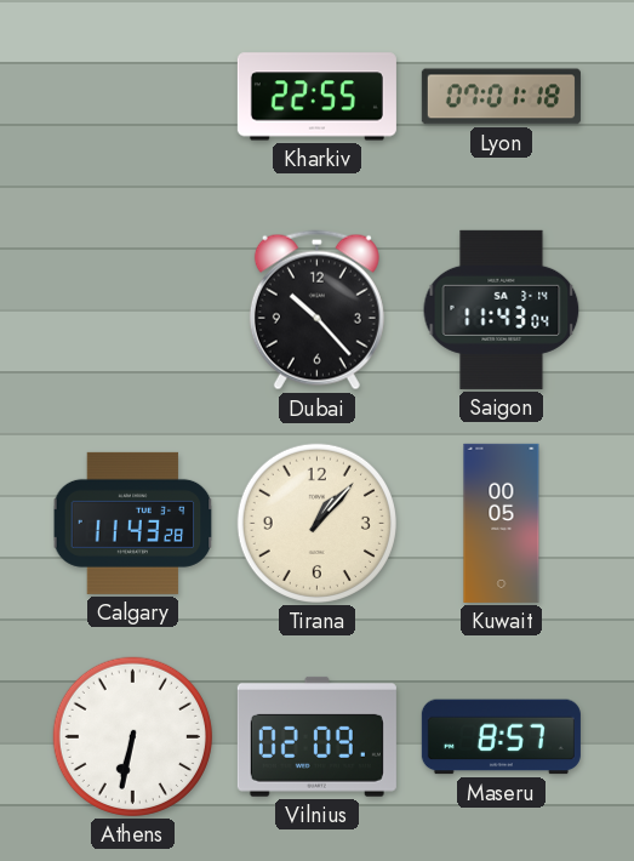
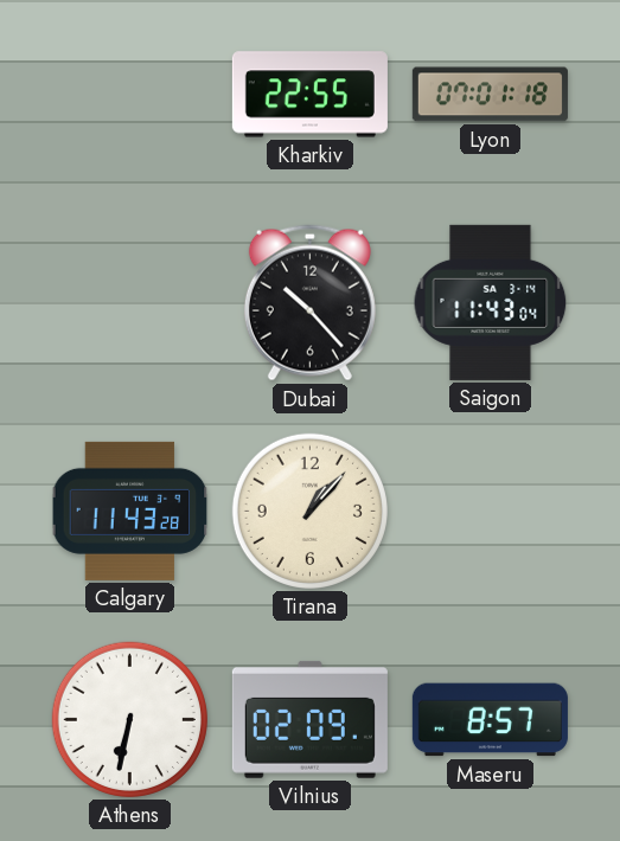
Kuwait: 00:05 -> none (502, 523)
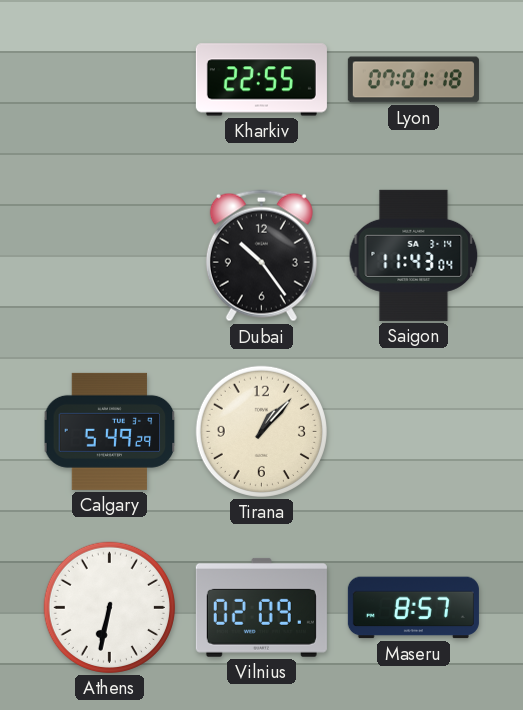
Dubai: 10:23 -> 10:24 (261, 256)
Calgary: 11:43 -> 5:49 (110, 431)
